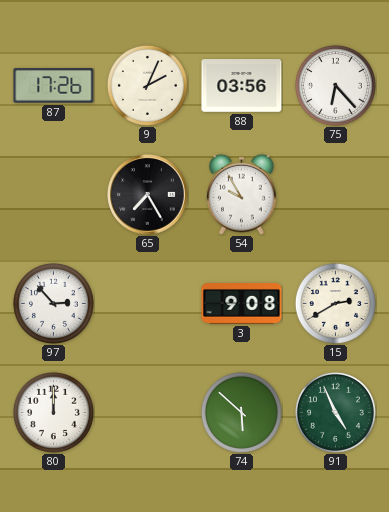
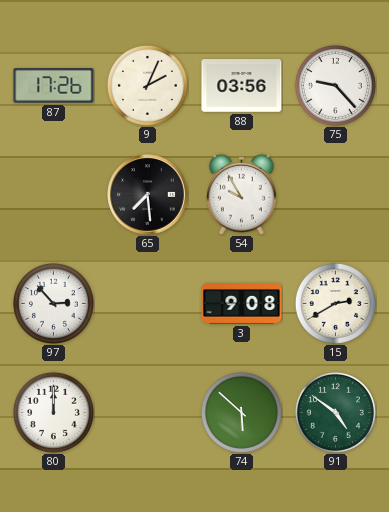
75: 6:23 -> 9:23 (335, 85)
65: 7:25 -> 7:29 (148, 195)
91: 4:56 -> 4:51 (335, 412)
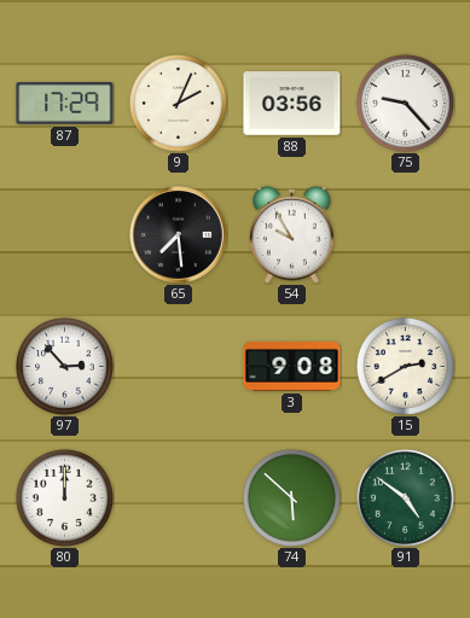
87: 17:26 -> 17:29 (65, 104)
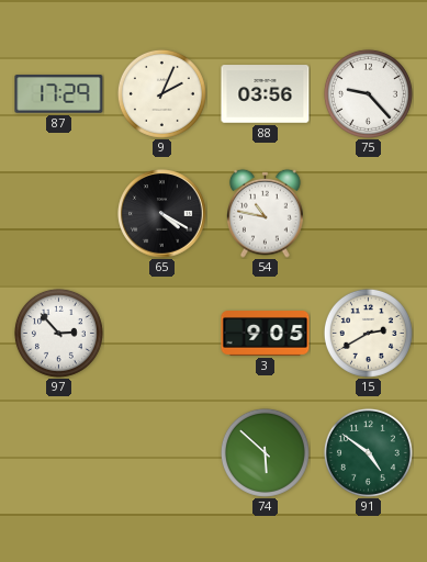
65: 7:29 -> 4:20 (162, 214)
54: 9:55 -> 10:47 (266, 213)
3: 9:08 -> 9:05 (266, 334)
80: 12:00 -> none (64, 497)
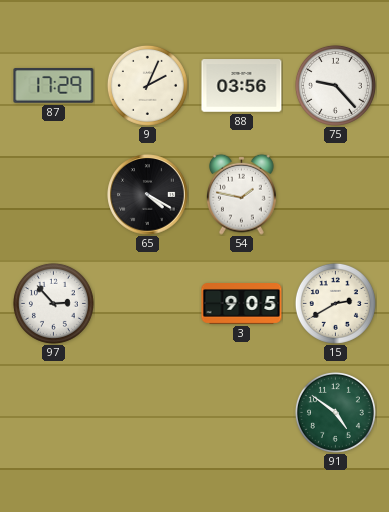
54: 10:47 -> 1:47 (242, 194)
74: 5:52 -> none (265, 452)
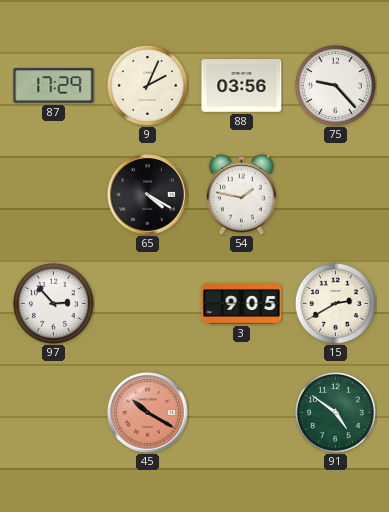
45: none -> 10:20 (148, 413)
